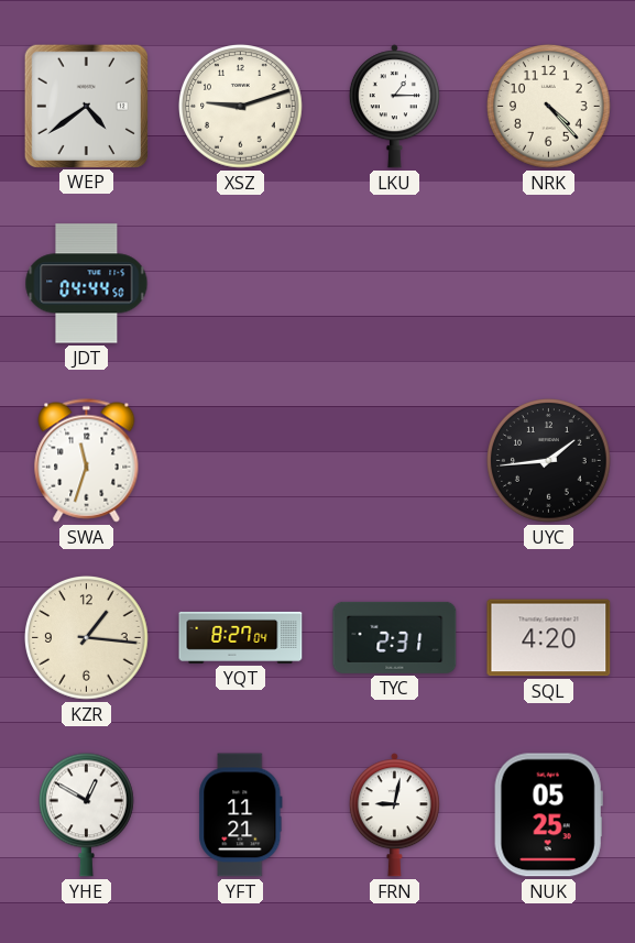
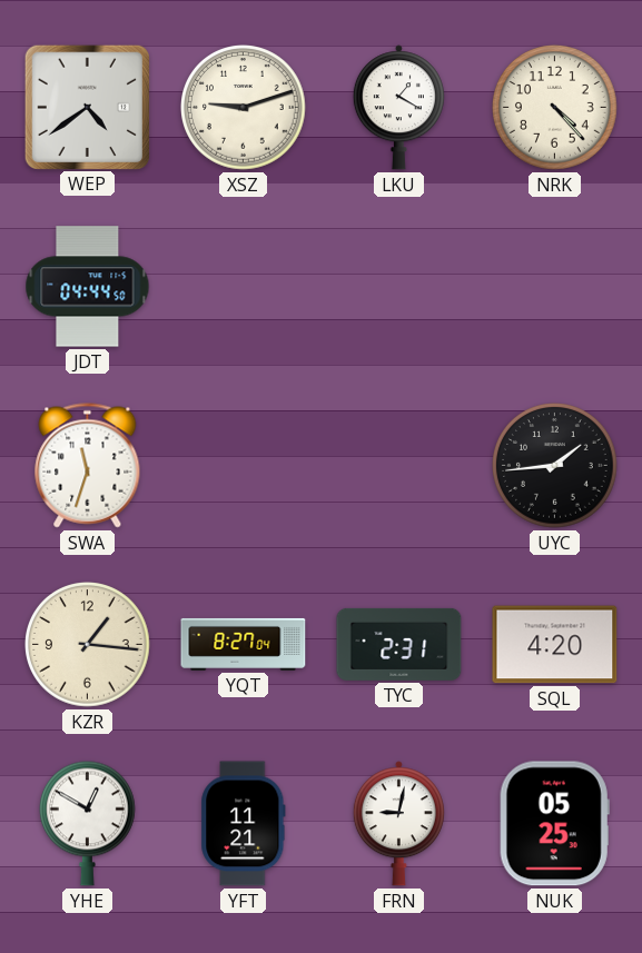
LKU: 1:15 -> 1:20 (398, 108)
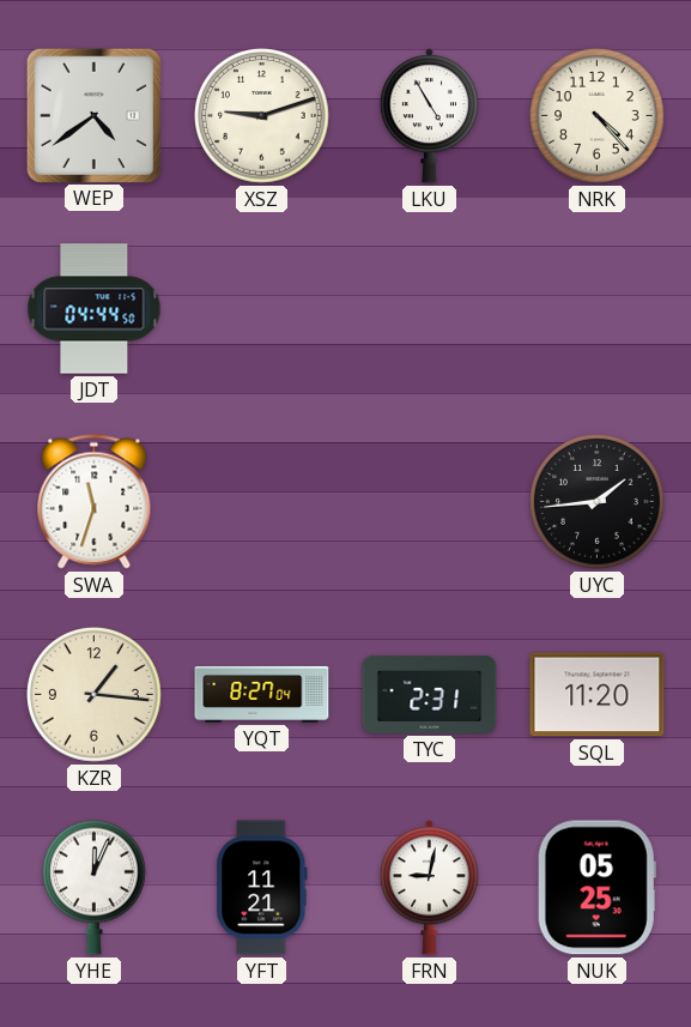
LKU: 1:20 -> 4:55 (429, 116)
SQL: 4:20 -> 11:20 (598, 695)
YHE: 12:50 -> 12:04 (95, 887)
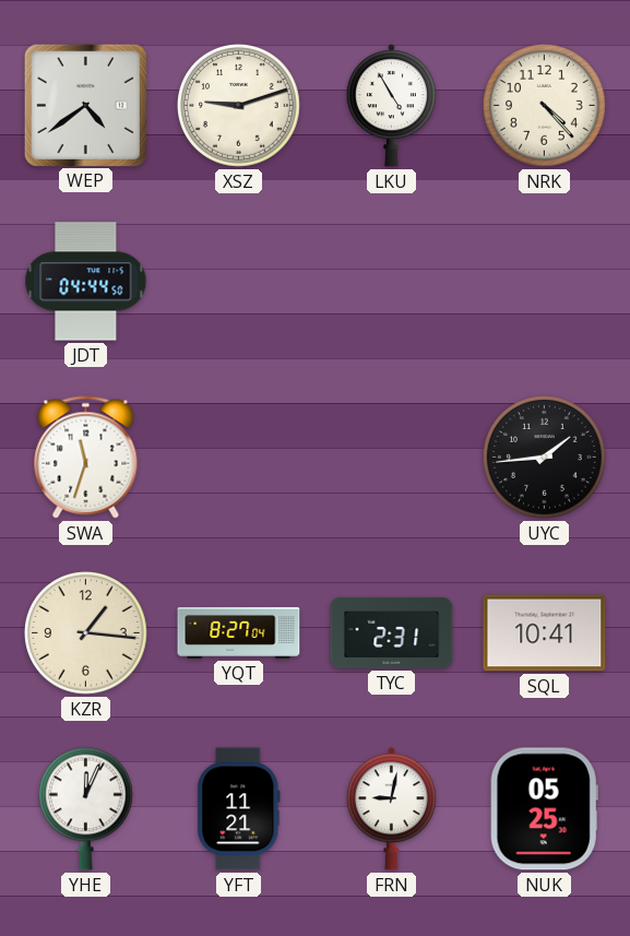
SQL: 11:20 -> 10:41 (545, 633)
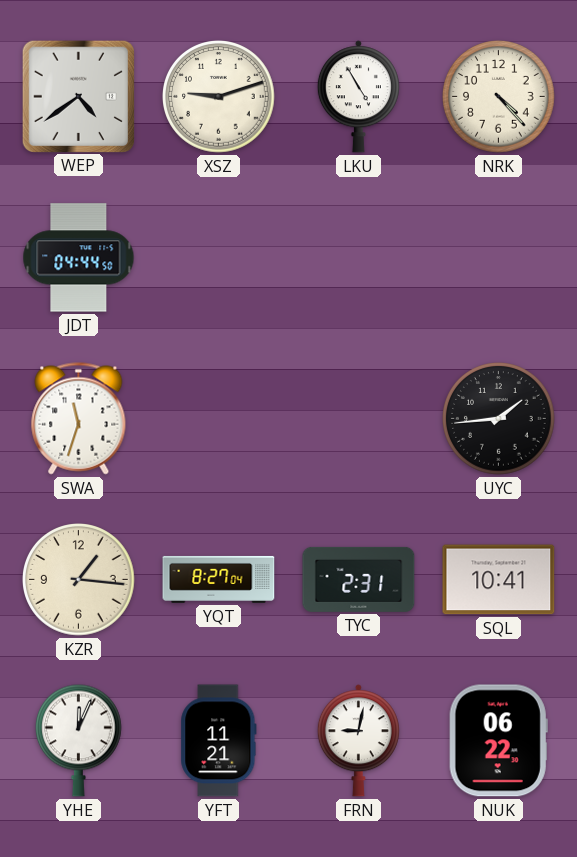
NUK: 05:25 -> 06:22 (498, 741)
